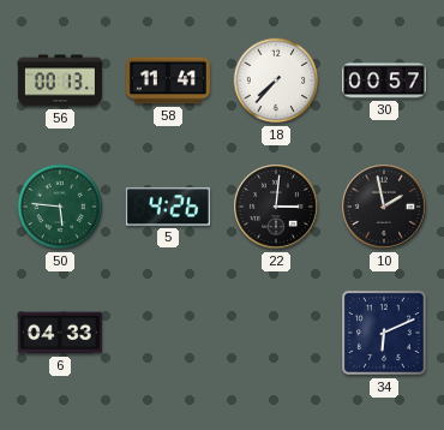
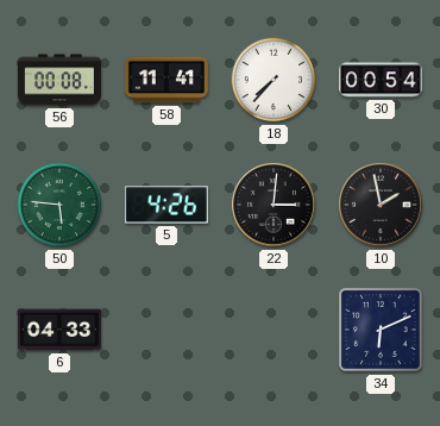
56: 00:13 -> 00:08 (59, 80)
30: 00:57 -> 00:54 (381, 80)
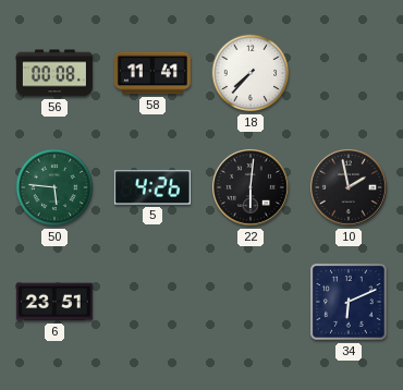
30: 00:54 -> none (381, 80)
22: 3:01 -> 6:01 (252, 188)
6: 04:33 -> 23:51 (54, 302)
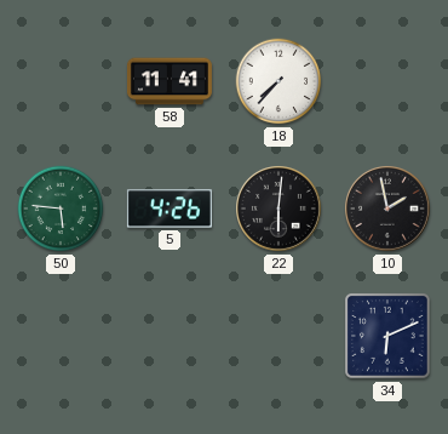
56: 00:08 -> none (54, 73)
6: 23:51 -> none (54, 302)
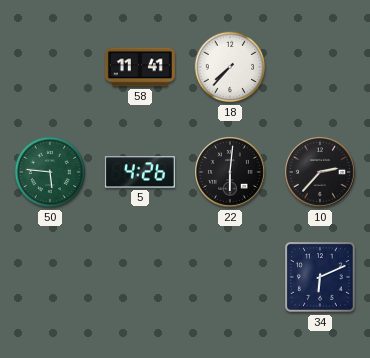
10: 1:58 -> 2:37 (321, 173)
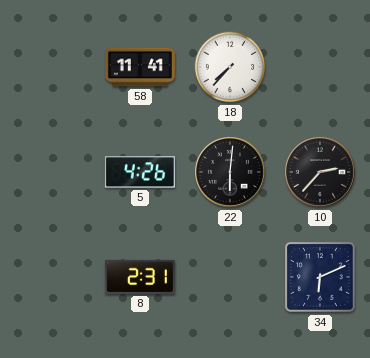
50: 5:46 -> none (50, 172)
8: none -> 2:31 (140, 277)
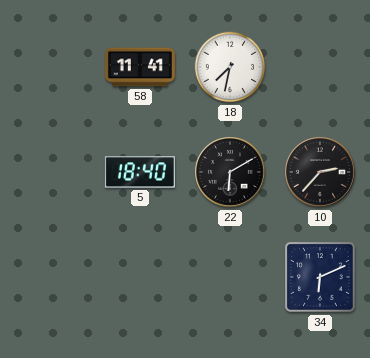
18: 7:37 -> 7:32 (230, 67)
5: 4:26 -> 18:40 (140, 172)
22: 6:01 -> 6:10 (231, 173)
8: 2:31 -> none (140, 277)
